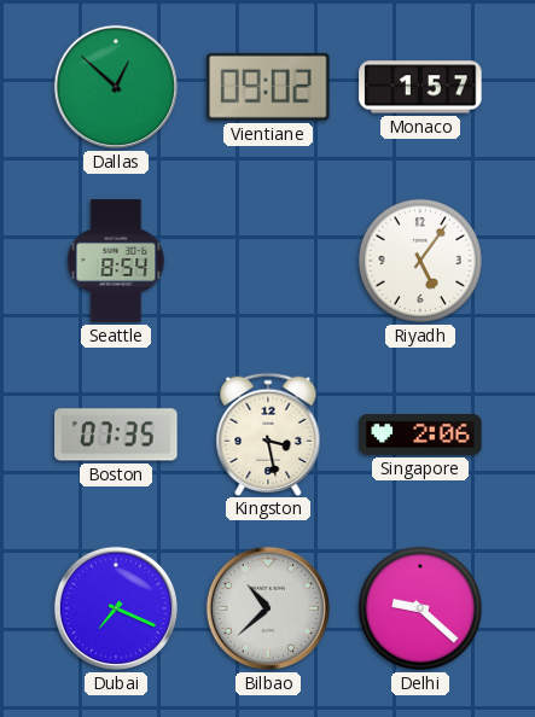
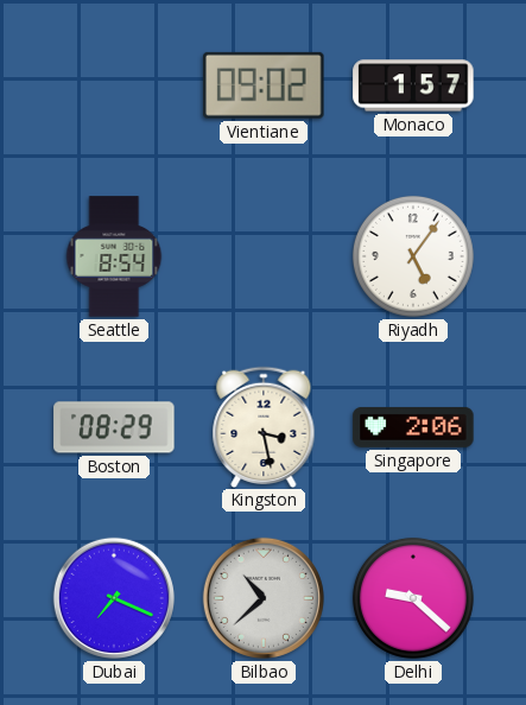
Dallas: 12:52 -> none (116, 87)
Boston: 07:35 -> 08:29 (114, 427)
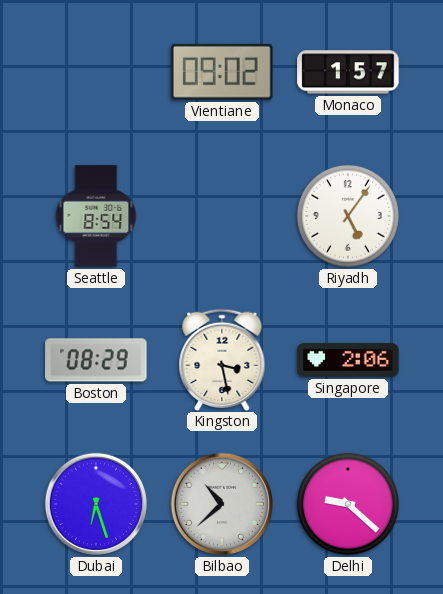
Dubai: 7:19 -> 6:27 (96, 504)
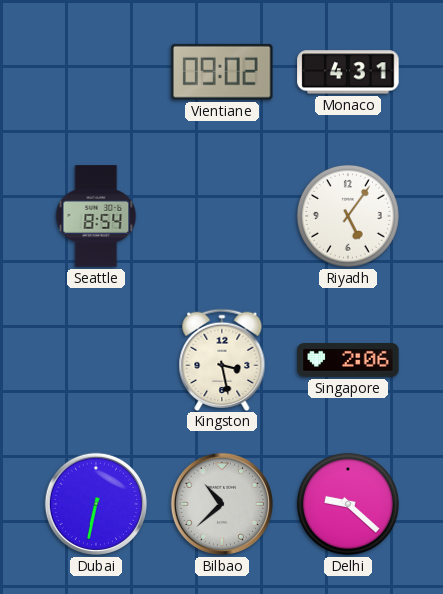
Monaco: 1:57 -> 4:31 (348, 72)
Boston: 08:29 -> none (96, 360)
Dubai: 6:27 -> 6:32 (96, 504)
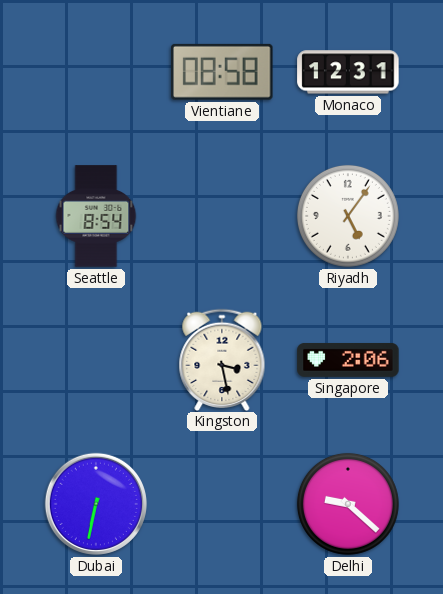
Vientiane: 09:02 -> 08:58 (223, 72)
Monaco: 4:31 -> 12:31 (348, 72)
Bilbao: 10:38 -> none (222, 504)
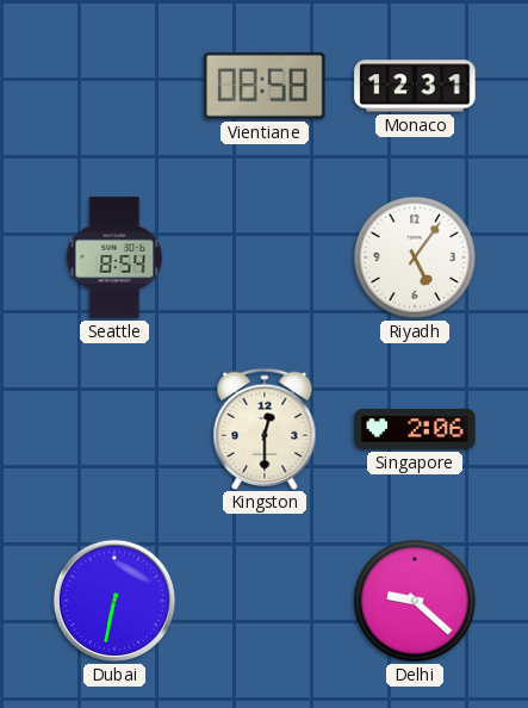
Kingston: 3:28 -> 12:30 (265, 428)
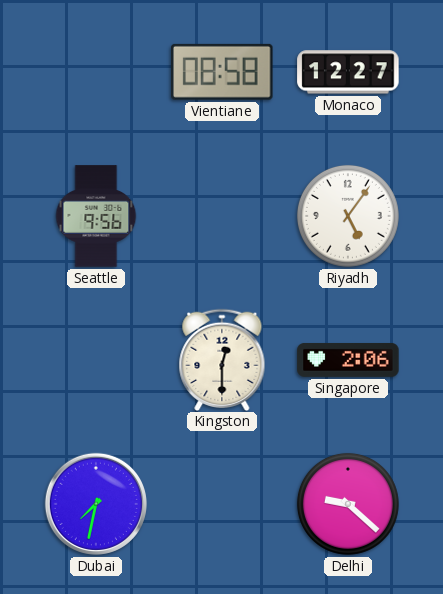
Monaco: 12:31 -> 12:27 (348, 72)
Seattle: 8:54 -> 9:56 (96, 216)
Dubai: 6:32 -> 7:32 (96, 504)
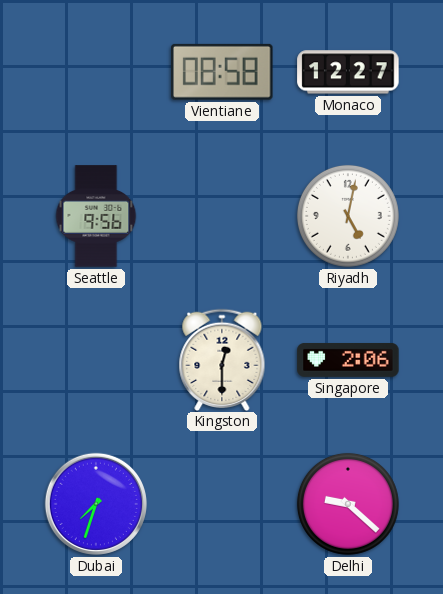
Riyadh: 5:06 -> 5:02 (348, 216)
Dubai: 7:32 -> 7:33 (96, 504)
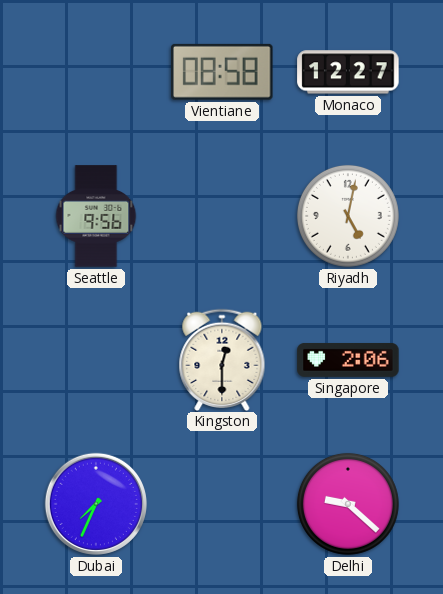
Dubai: 7:33 -> 7:34 (96, 504)
